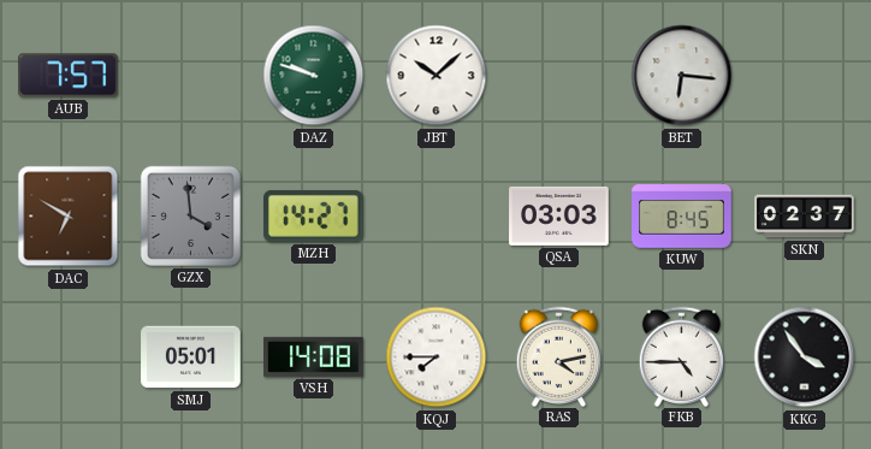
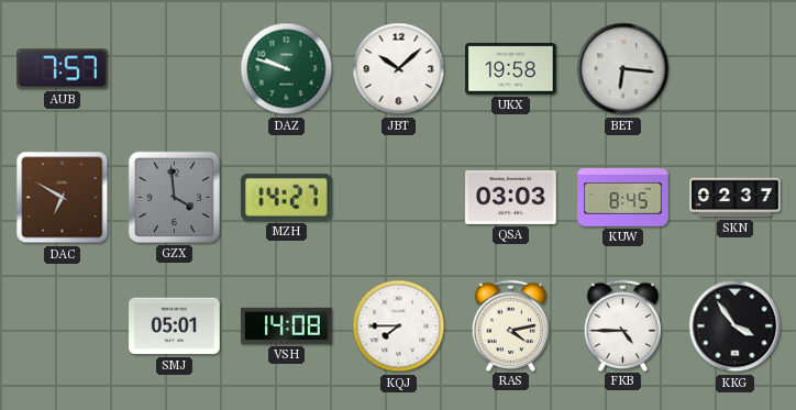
UKX: none -> 19:58 (511, 68)
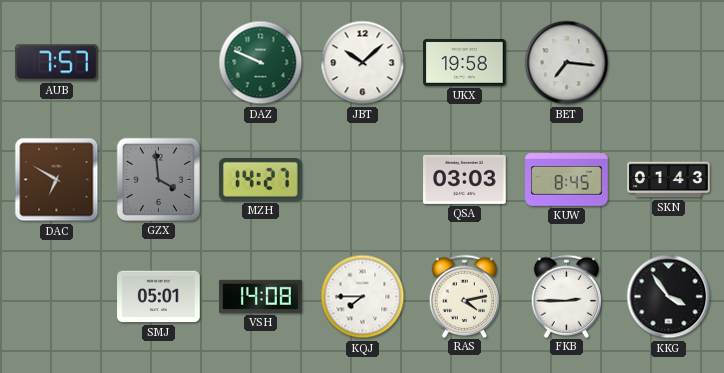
DAZ: 9:48 -> 9:49 (261, 63)
BET: 6:16 -> 7:16 (567, 63)
SKN: 02:37 -> 01:43 (669, 180)
FKB: 4:45 -> 2:45 (567, 296)
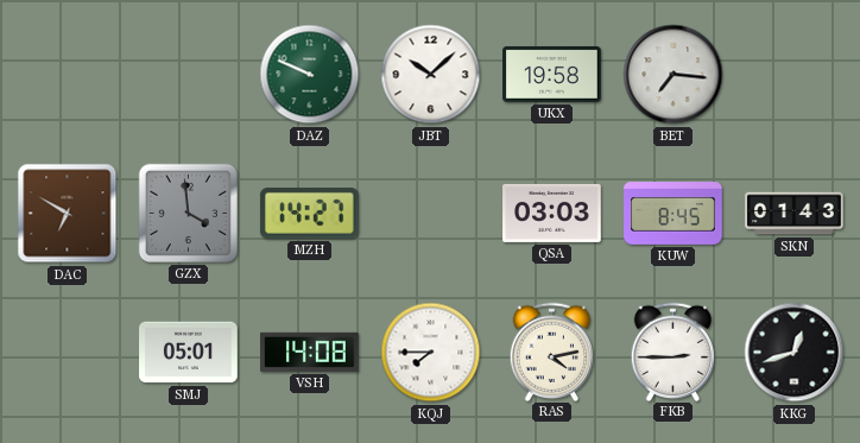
AUB: 7:57 -> none (57, 63)
KKG: 3:54 -> 12:42 (795, 353)
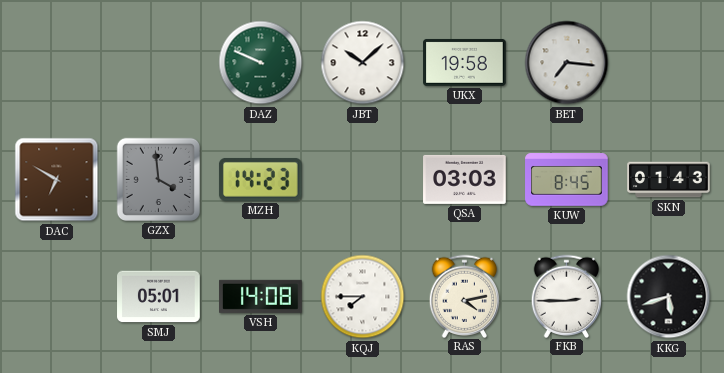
MZH: 14:27 -> 14:23 (260, 179)
KKG: 12:42 -> 5:42 (669, 297)
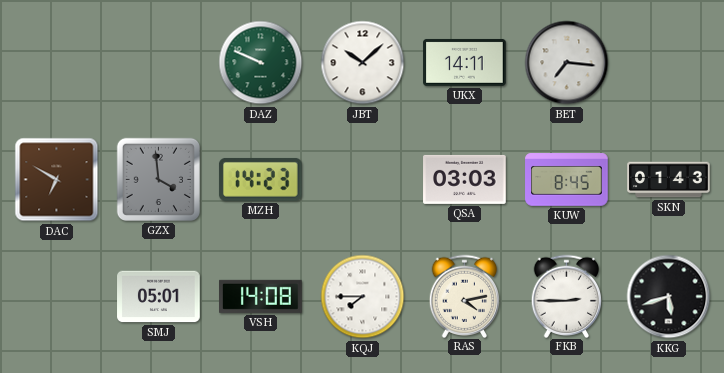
UKX: 19:58 -> 14:11 (465, 62)
